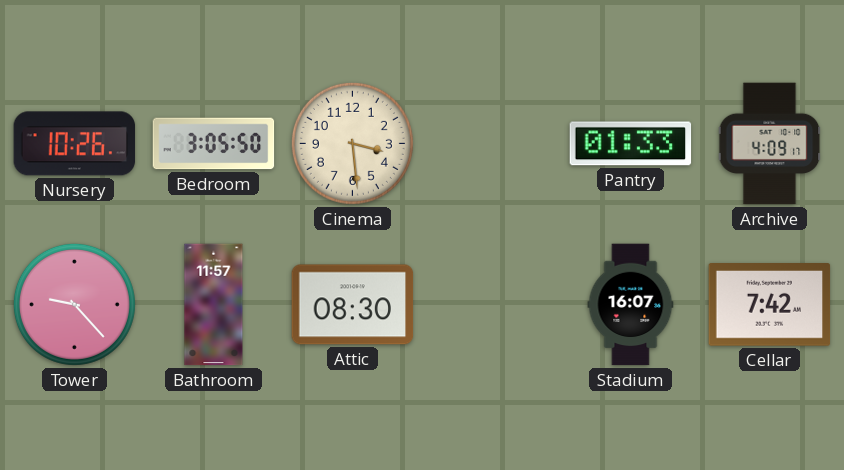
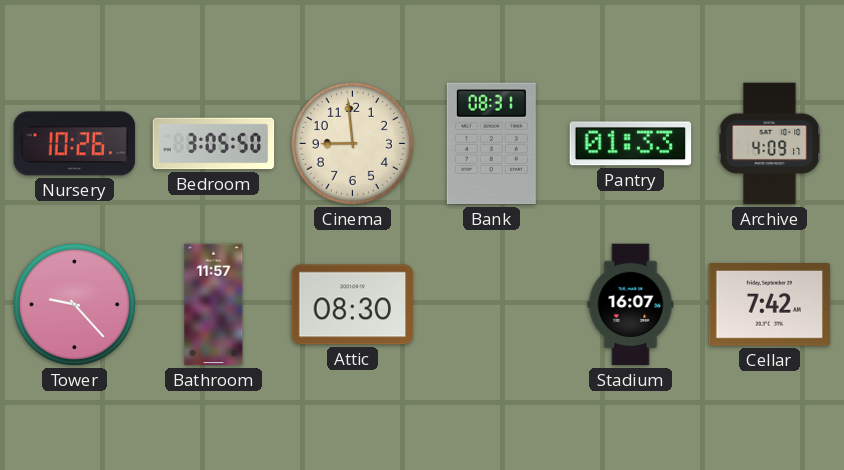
Cinema: 3:29 -> 8:59 (352, 143)
Bank: none -> 08:31 (491, 144)
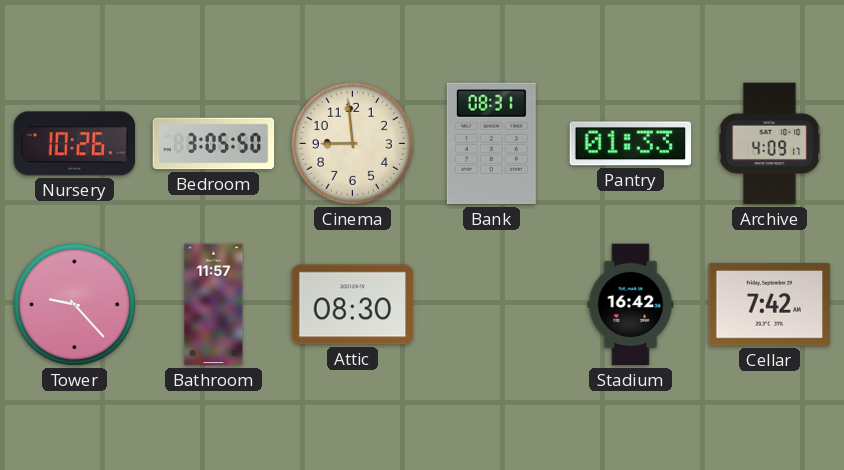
Stadium: 16:07 -> 16:42 (631, 305)
